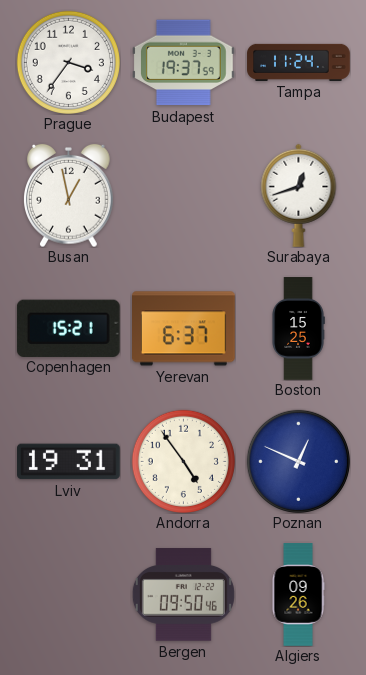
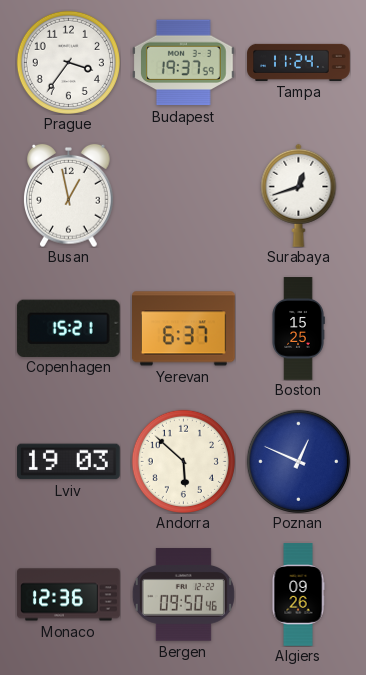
Lviv: 19:31 -> 19:03 (69, 462)
Andorra: 4:54 -> 5:52 (183, 461)
Monaco: none -> 12:36 (69, 595)
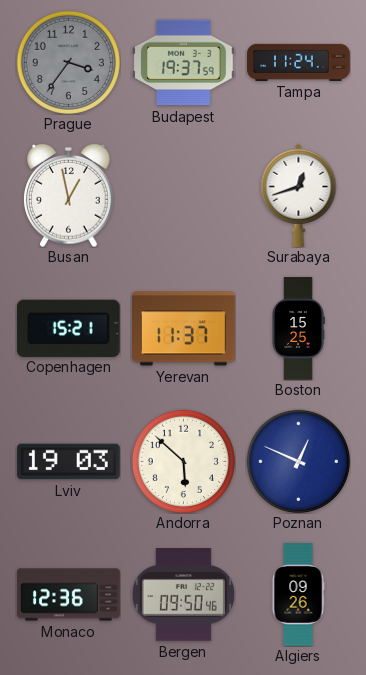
Prague dial: white -> grey (68, 62)
Yerevan: 6:37 -> 11:37 (184, 329)
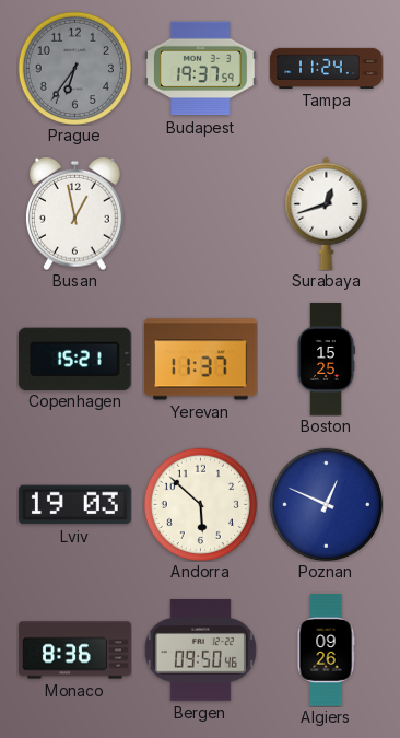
Prague: 3:36 -> 6:36 (74, 68)
Monaco: 12:36 -> 8:36 (75, 651)
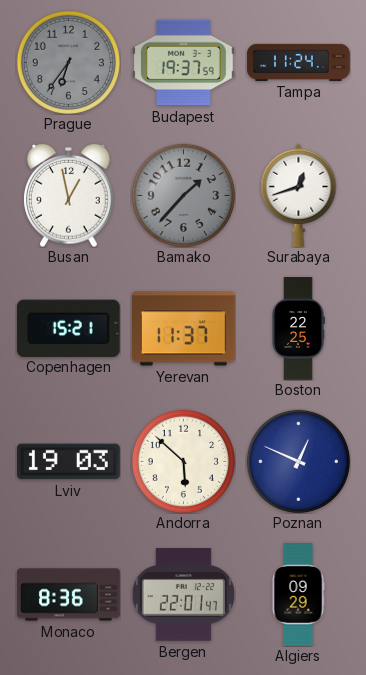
Bamako: none -> 1:37 (183, 195)
Boston: 15:25 -> 22:25 (298, 329)
Bergen: 09:50 -> 22:01 (183, 595)
Algiers: 09:26 -> 09:29 (298, 595)
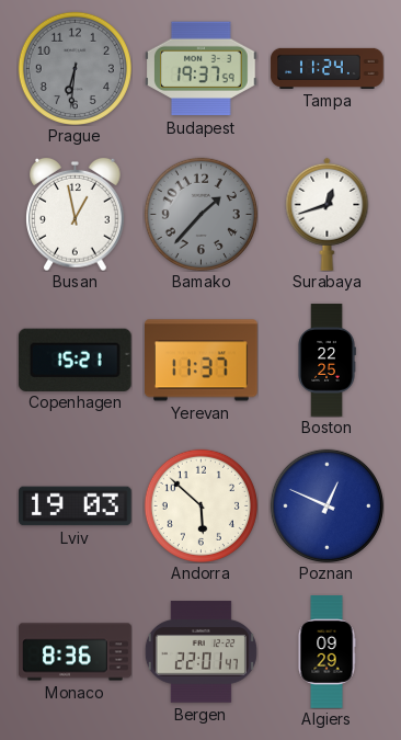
Prague: 6:36 -> 6:31 (75, 68)
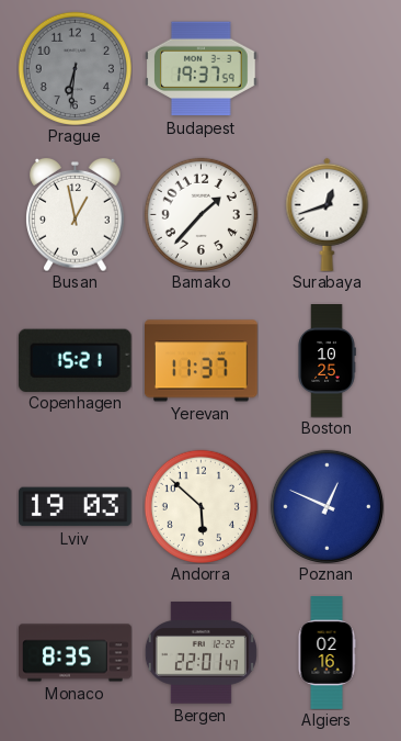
Tampa: 11:24 -> none (328, 68)
Bamako dial: grey -> white (200, 214)
Boston: 22:25 -> 10:25 (326, 361)
Monaco: 8:36 -> 8:35 (76, 653)
Algiers: 09:29 -> 02:16 (326, 653)
